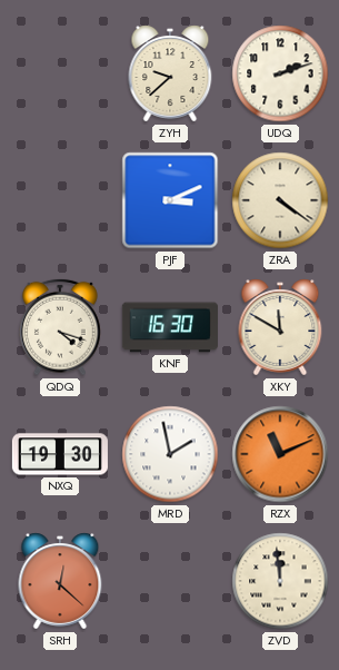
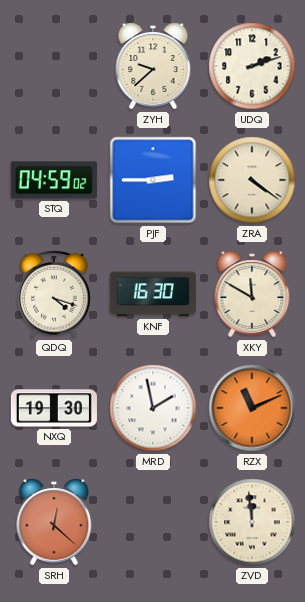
STQ: none -> 04:59 (54, 180)
PJF: 3:11 -> 2:45 (153, 180)
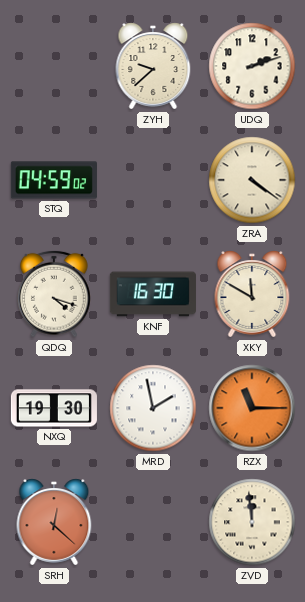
PJF: 2:45 -> none (153, 180)
RZX: 11:11 -> 11:15 (252, 408)
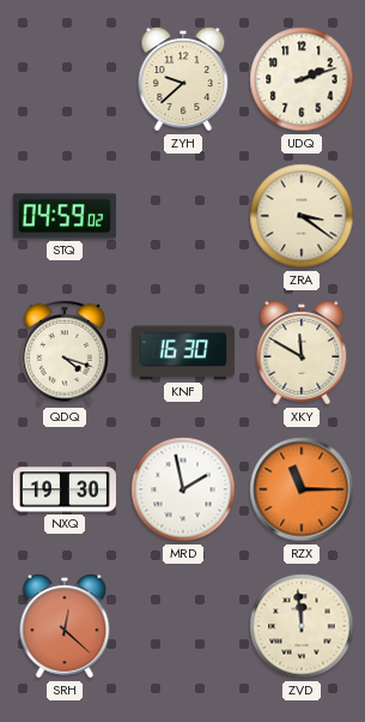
ZRA: 4:21 -> 3:21 (302, 216)
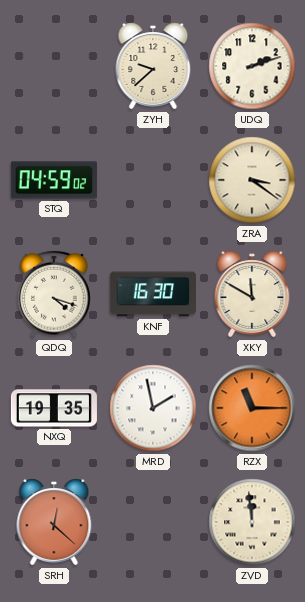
NXQ: 19:30 -> 19:35 (54, 408)
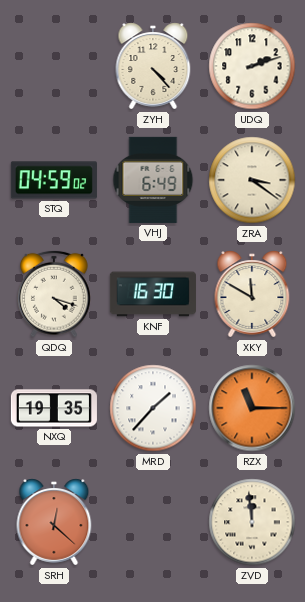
ZYH: 9:38 -> 4:23 (153, 66)
VHJ: none -> 6:49 (153, 180)
MRD: 1:58 -> 1:37 (153, 408)
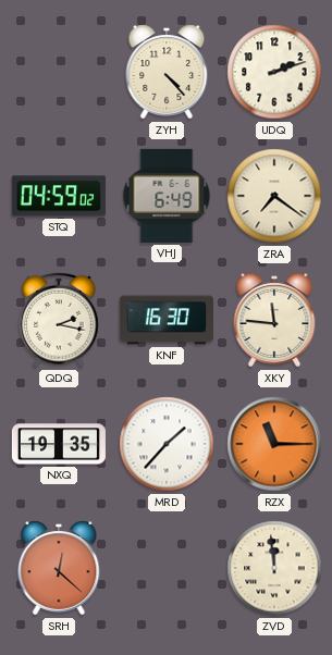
ZRA: 3:21 -> 7:21 (274, 196)
QDQ: 4:18 -> 2:17 (59, 320)
XKY: 11:50 -> 11:46 (274, 320)
